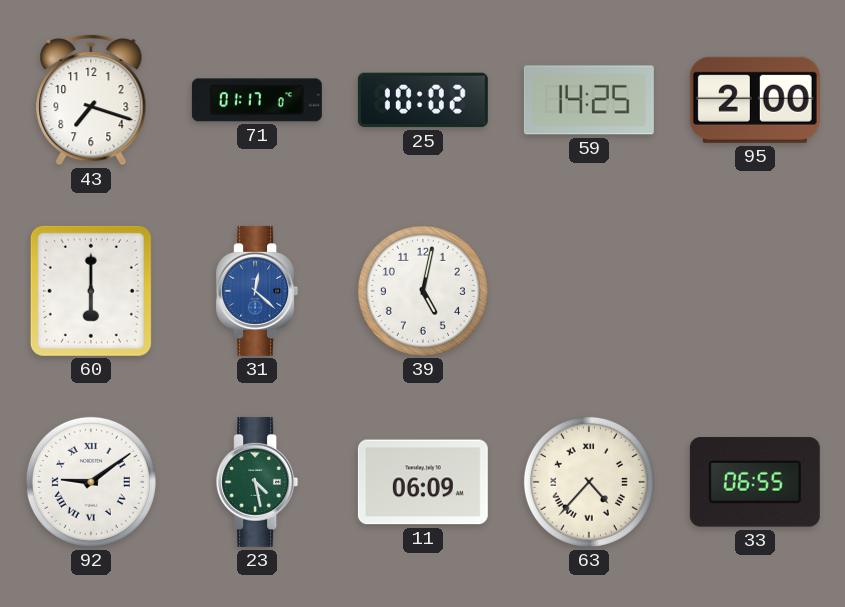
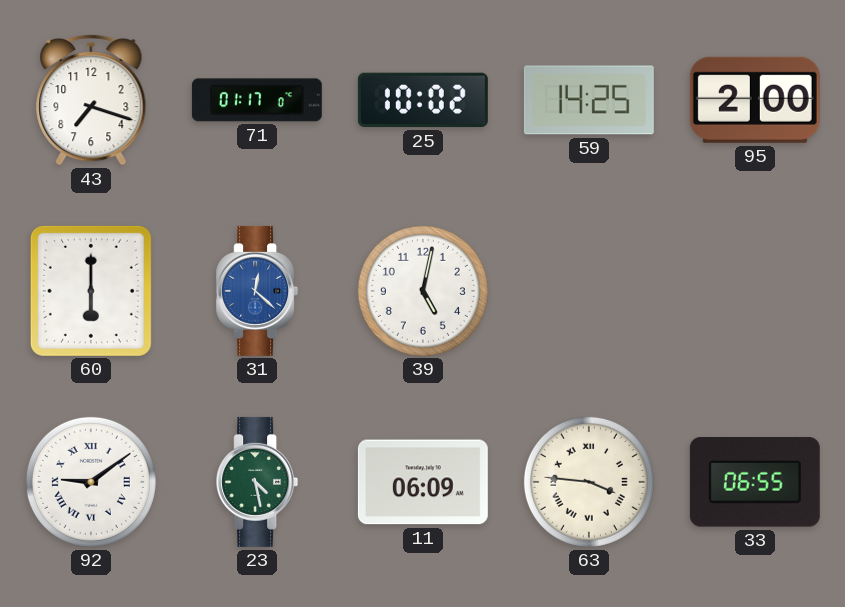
63: 4:37 -> 3:46 (589, 482)
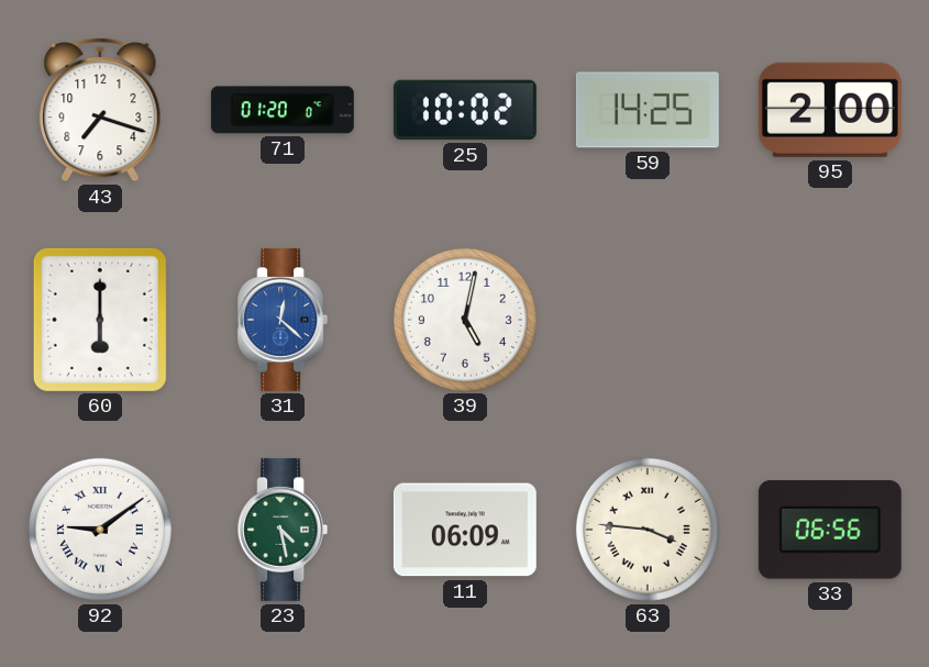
71: 01:17 -> 01:20 (283, 110)
33: 06:55 -> 06:56 (830, 530)
